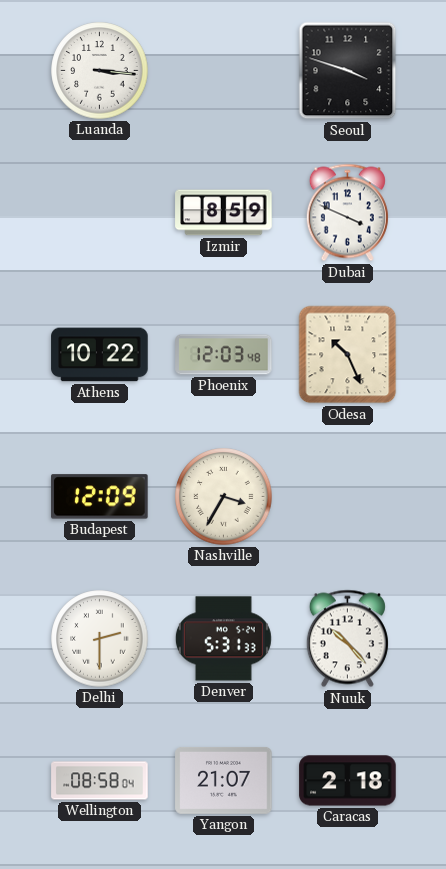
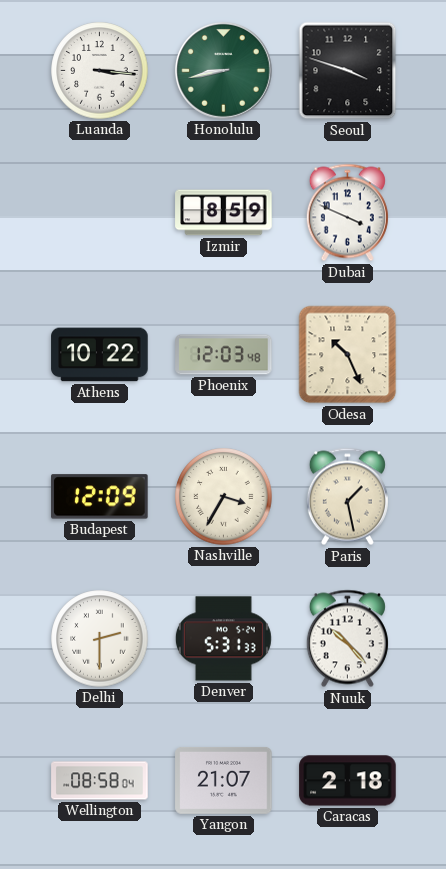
Honolulu: none -> 8:43 (224, 71)
Paris: none -> 1:28 (347, 497)
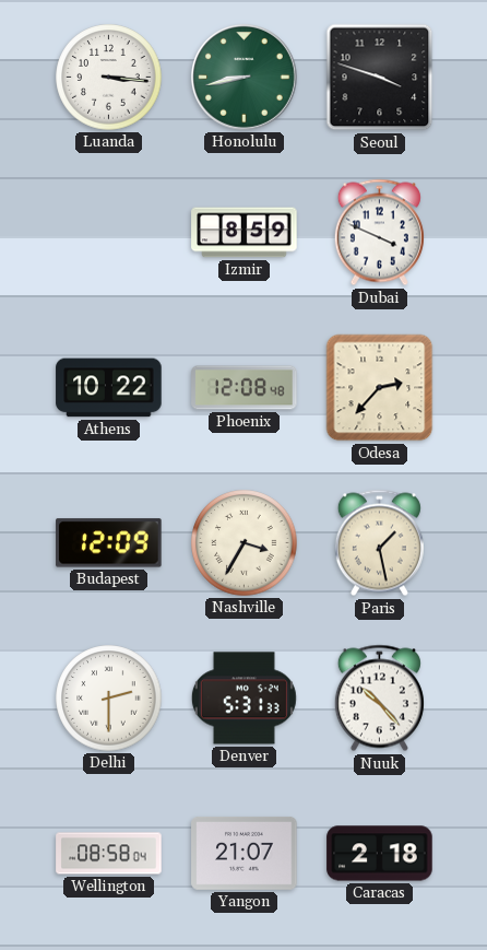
Phoenix: 12:03 -> 12:08 (245, 388)
Odesa: 10:26 -> 2:37 (380, 388)
